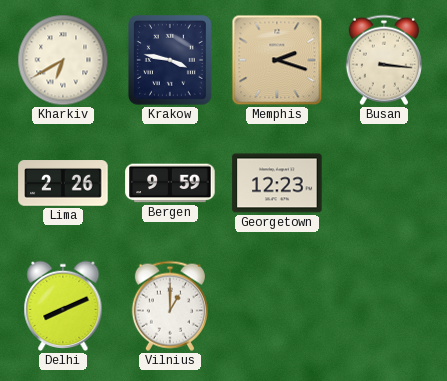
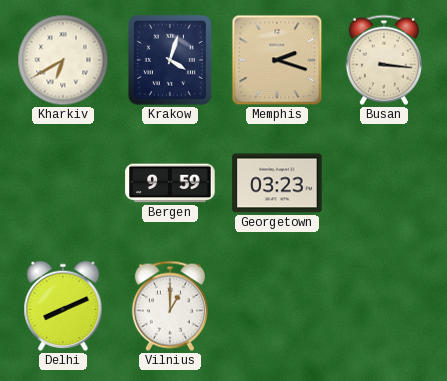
Krakow: 3:47 -> 4:03 (171, 61)
Lima: 2:26 -> none (63, 183)
Georgetown: 12:23 -> 03:23 (277, 183)
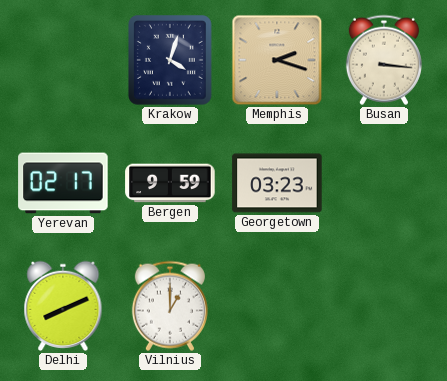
Kharkiv: 6:40 -> none (63, 60)
Yerevan: none -> 02:17 (63, 183)
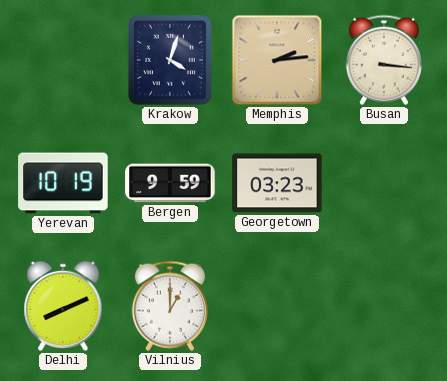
Memphis: 2:18 -> 2:14 (277, 60)
Yerevan: 02:17 -> 10:19 (63, 183)
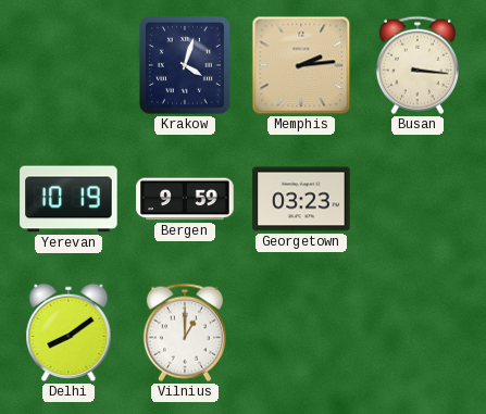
Delhi: 8:11 -> 8:09 (68, 333)
